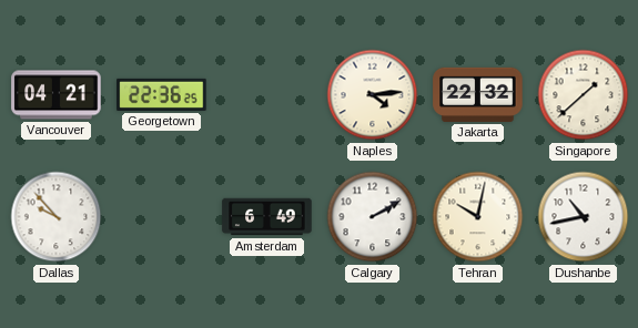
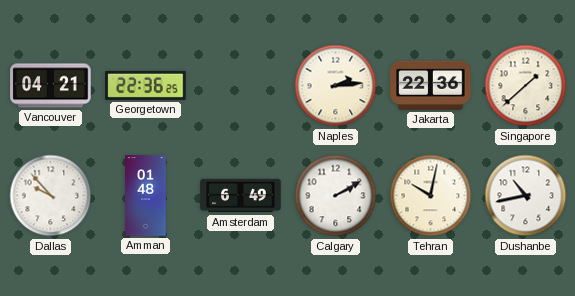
Naples: 4:14 -> 2:14 (336, 86)
Jakarta: 22:32 -> 22:36 (431, 85)
Amman: none -> 01:48 (146, 196)
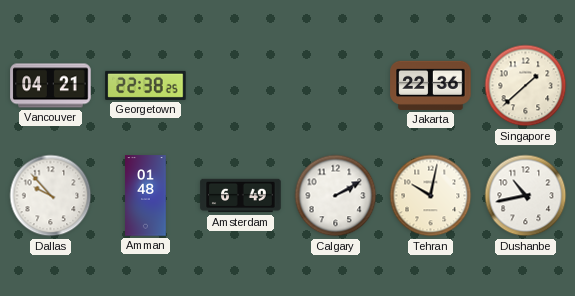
Georgetown: 22:36 -> 22:38 (146, 85)
Naples: 2:14 -> none (336, 86)
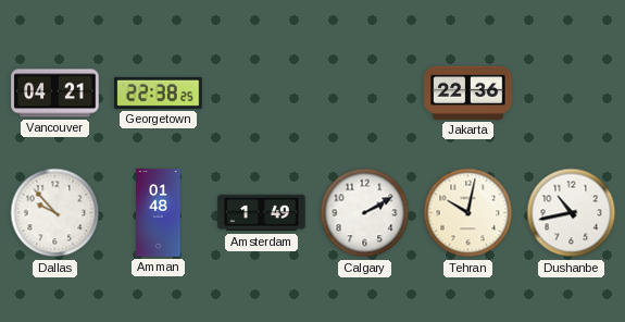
Singapore: 1:38 -> none (526, 86)
Amsterdam: 6:49 -> 1:49 (262, 213)
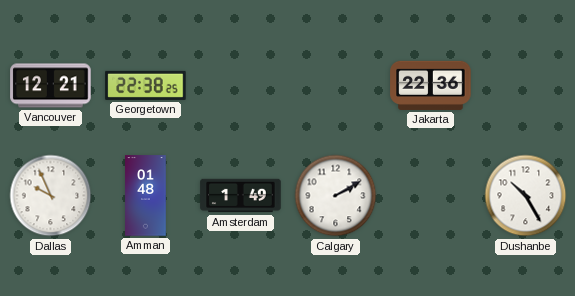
Vancouver: 04:21 -> 12:21 (51, 86)
Dallas: 9:53 -> 9:56 (51, 196)
Tehran: 10:02 -> none (468, 213)
Dushanbe: 10:43 -> 10:25 (526, 196)
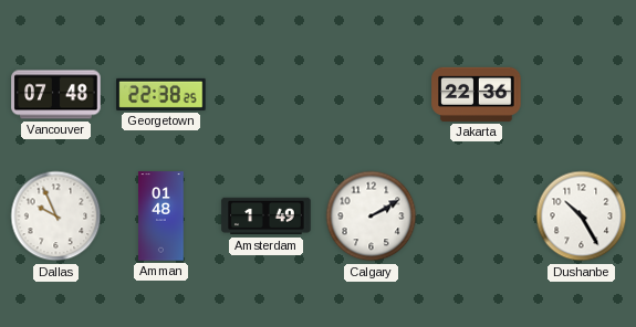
Vancouver: 12:21 -> 07:48 (56, 95)
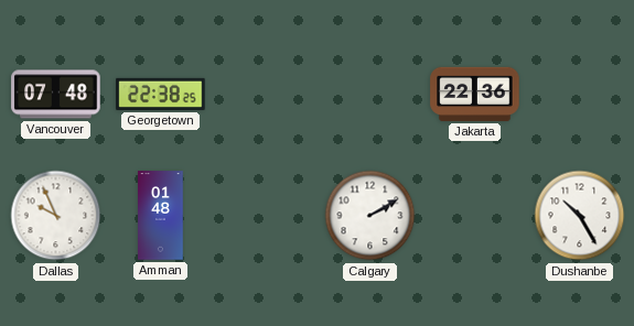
Amsterdam: 1:49 -> none (267, 217)
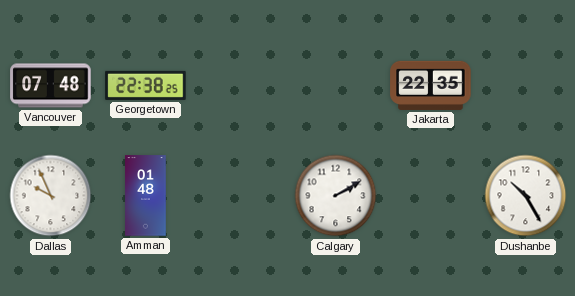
Jakarta: 22:36 -> 22:35 (431, 85)
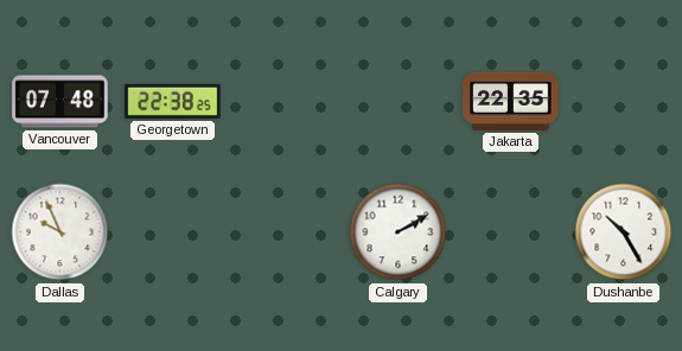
Amman: 01:48 -> none (146, 196)
